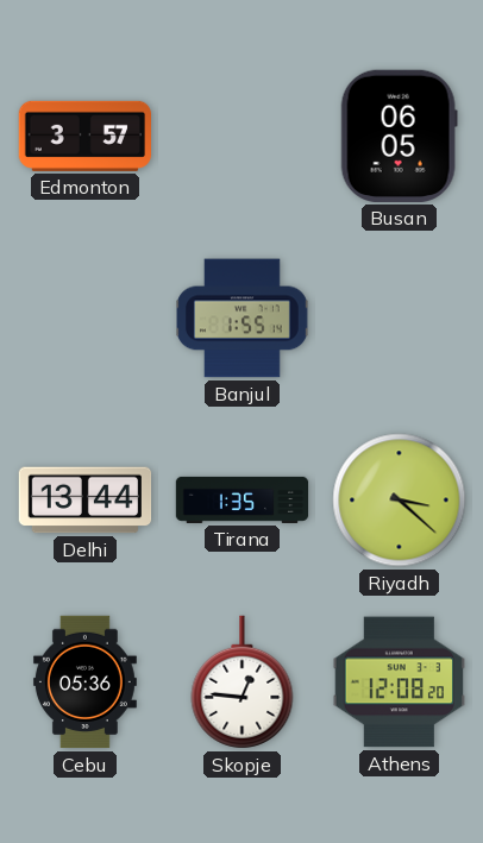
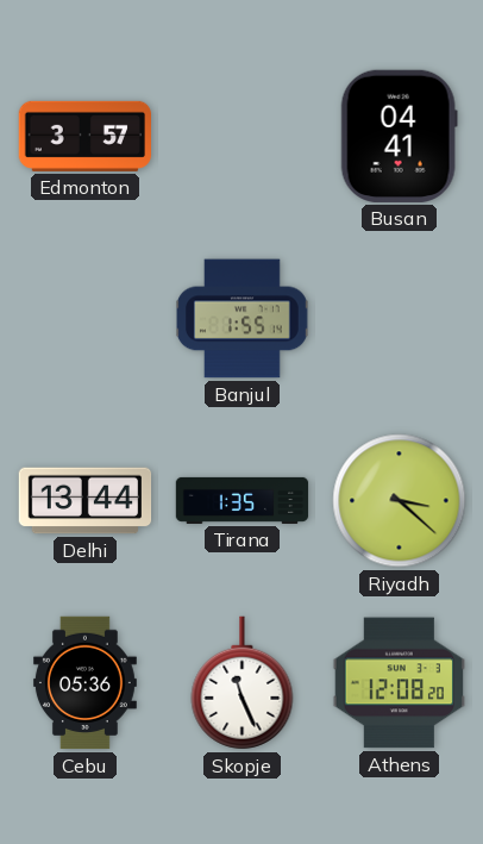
Busan: 06:05 -> 04:41 (399, 136)
Skopje: 12:46 -> 11:26 (243, 683)
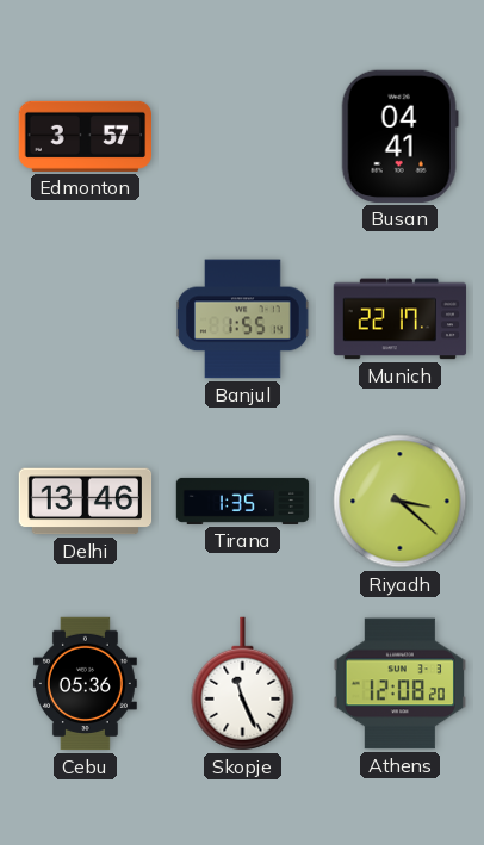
Munich: none -> 22:17 (401, 319)
Delhi: 13:44 -> 13:46 (86, 502)
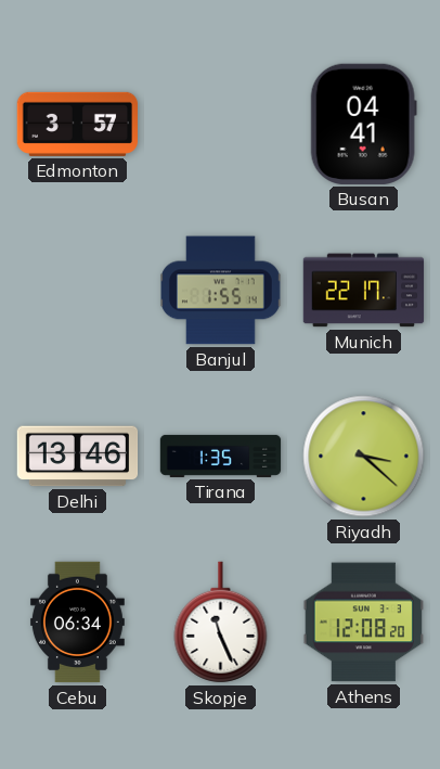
Cebu: 05:36 -> 06:34 (77, 623)
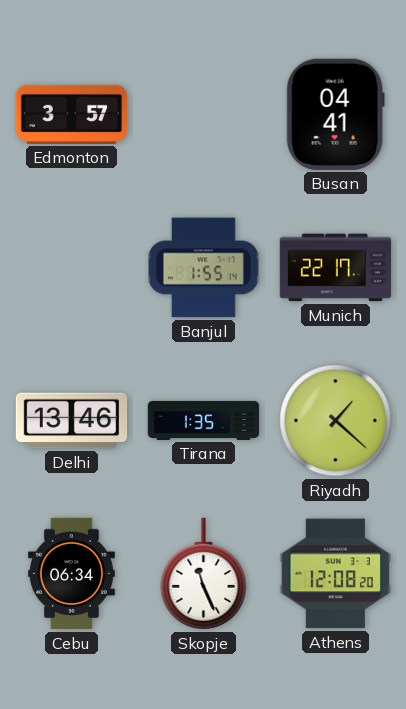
Riyadh: 3:22 -> 1:22 (336, 421)
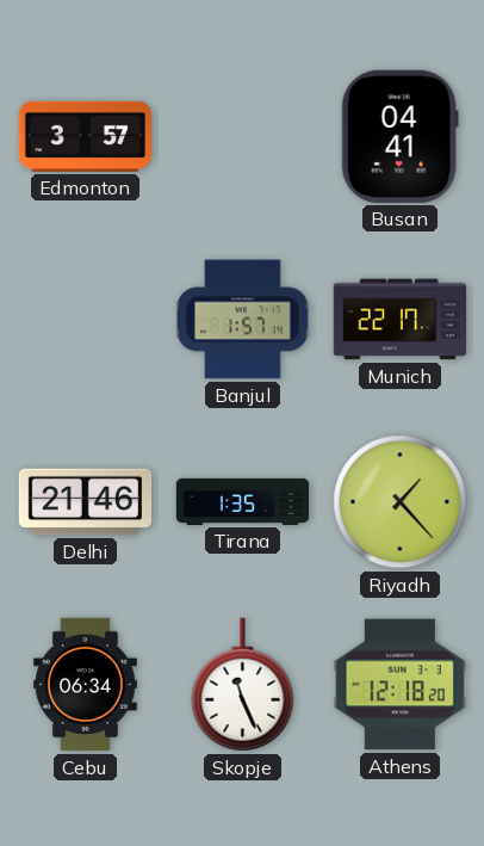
Banjul: 1:55 -> 1:57 (243, 320)
Delhi: 13:46 -> 21:46 (86, 502)
Riyadh: 1:22 -> 1:23 (401, 502)
Athens: 12:08 -> 12:18 (399, 685)
